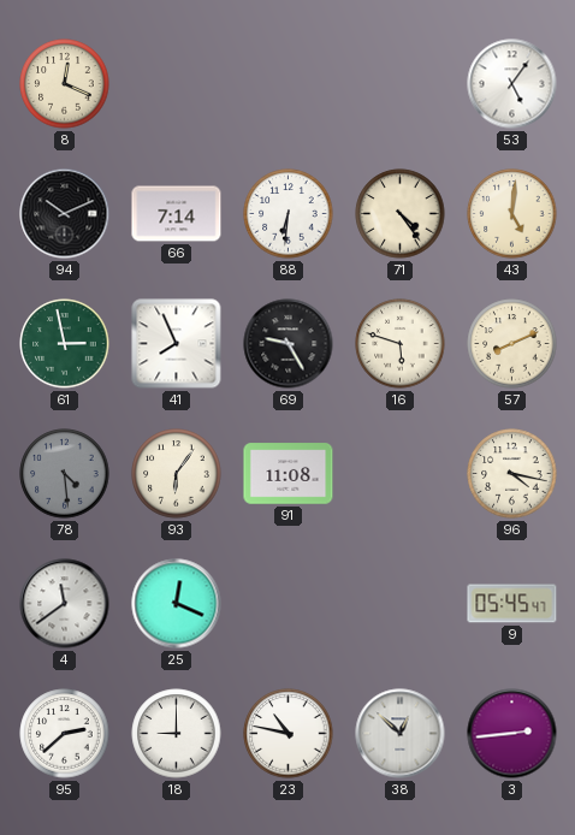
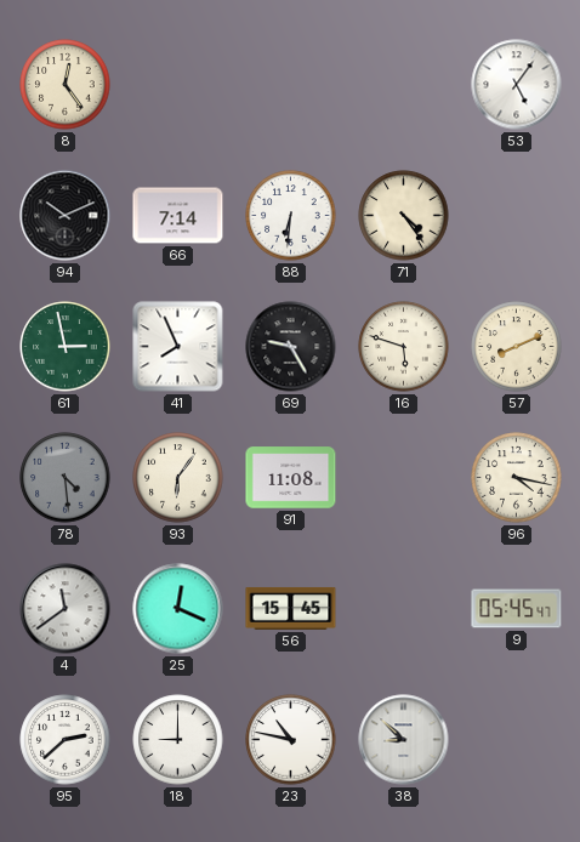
8: 12:19 -> 12:24 (66, 85)
43: 5:01 -> none (512, 214)
56: none -> 15:45 (291, 609)
38: 12:52 -> 8:52 (404, 740)
3: 2:44 -> none (512, 734)
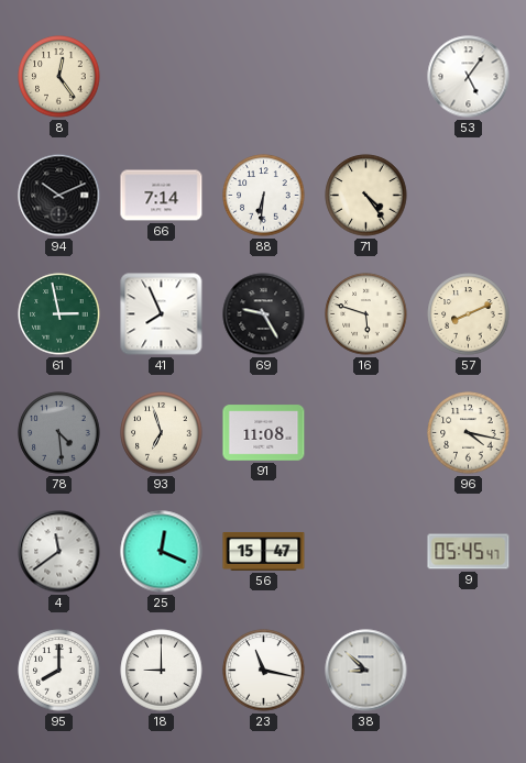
93: 6:06 -> 6:57 (162, 433)
56: 15:45 -> 15:47 (264, 552)
95: 2:38 -> 8:00 (59, 671)
23: 10:47 -> 11:17 (264, 671)
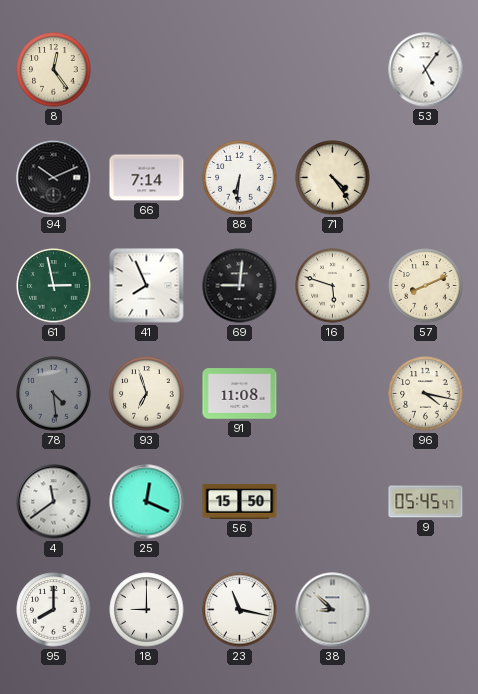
69: 9:25 -> 9:01 (240, 286)
56: 15:47 -> 15:50 (240, 502)
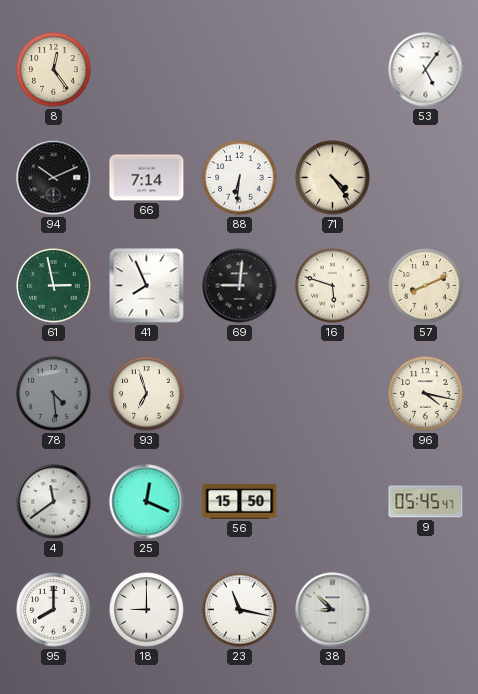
91: 11:08 -> none (240, 394)
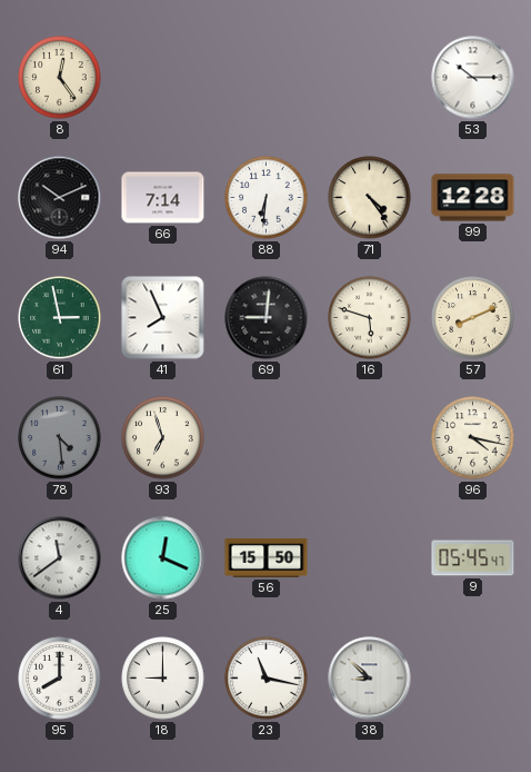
53: 5:06 -> 10:15 (473, 78)
99: none -> 12:28 (473, 198)
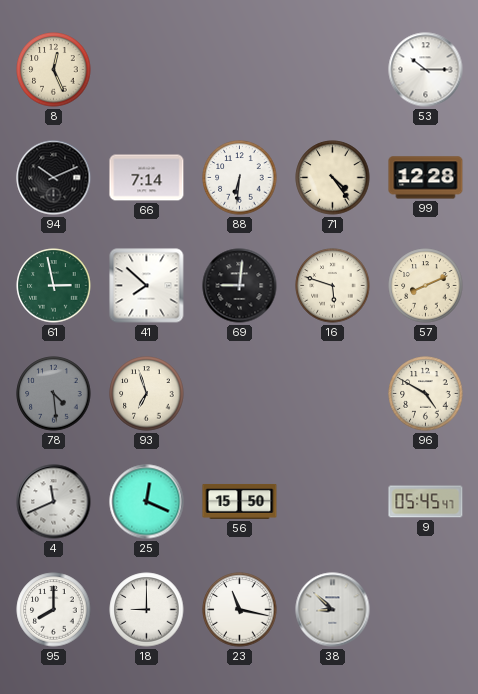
8: 12:24 -> 12:26 (54, 70)
41: 7:56 -> 7:52 (147, 286)
96: 4:17 -> 4:50 (426, 394)
4: 11:39 -> 11:41 (54, 502)
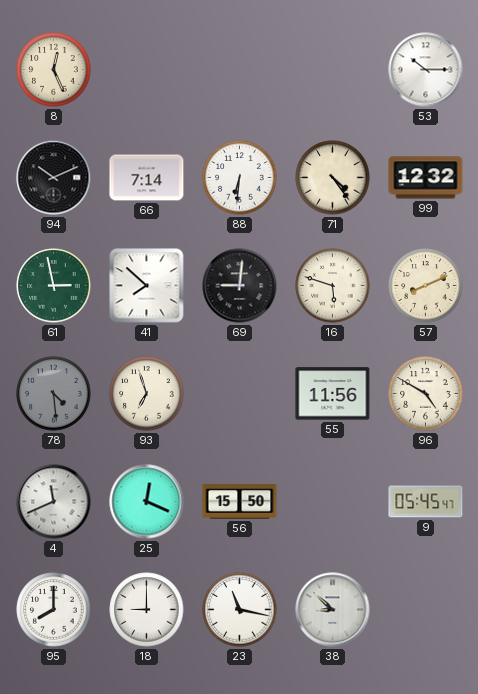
99: 12:28 -> 12:32 (426, 178)
55: none -> 11:56 (333, 394)
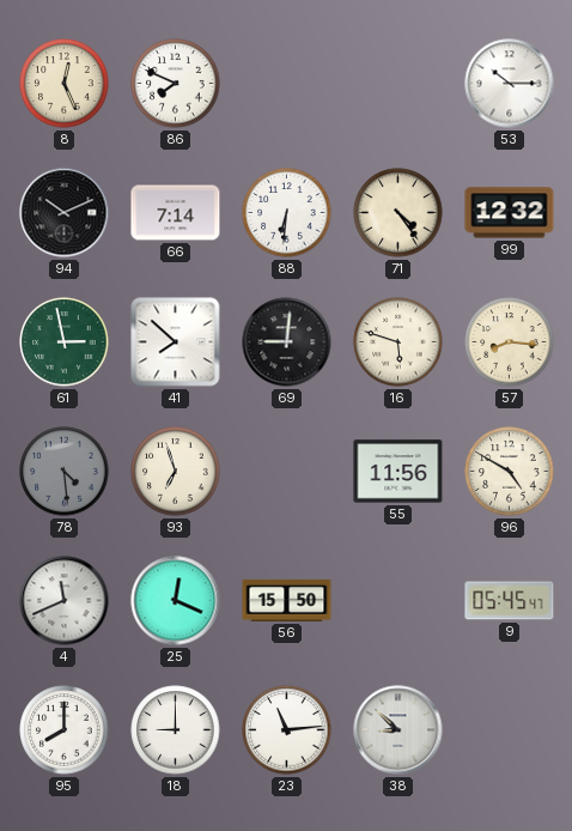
86: none -> 7:49 (176, 84)
57: 8:11 -> 8:16 (510, 342)
23: 11:17 -> 11:14 (287, 730)
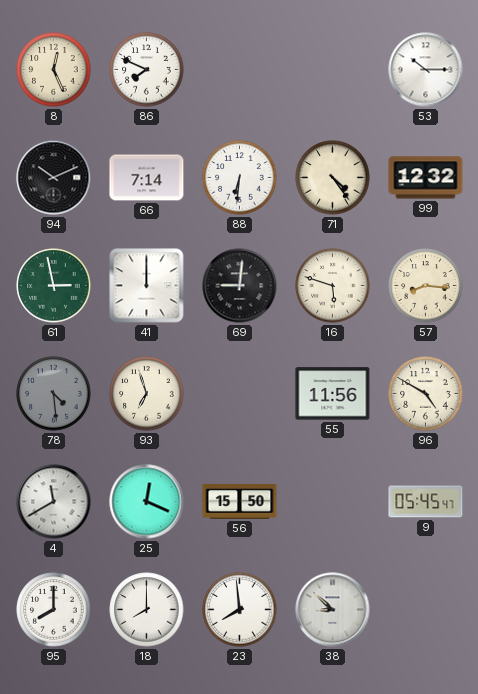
41: 7:52 -> 12:00 (147, 286)
4: 11:41 -> 11:40 (54, 502)
18: 9:00 -> 8:00 (147, 610)
23: 11:14 -> 7:59 (240, 610)
